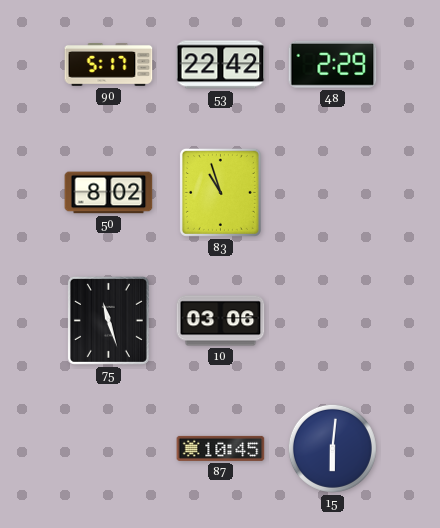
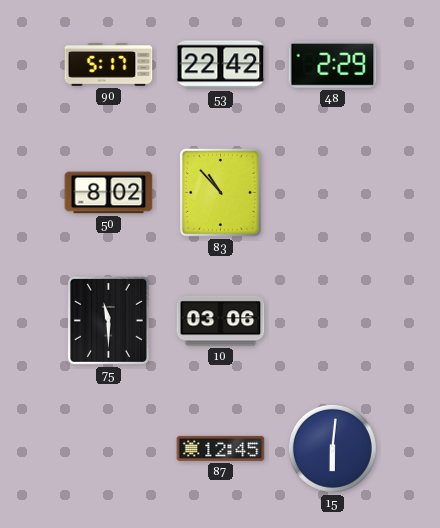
83: 10:57 -> 10:53 (220, 192)
75: 11:27 -> 11:30 (108, 320)
87: 10:45 -> 12:45 (221, 448)
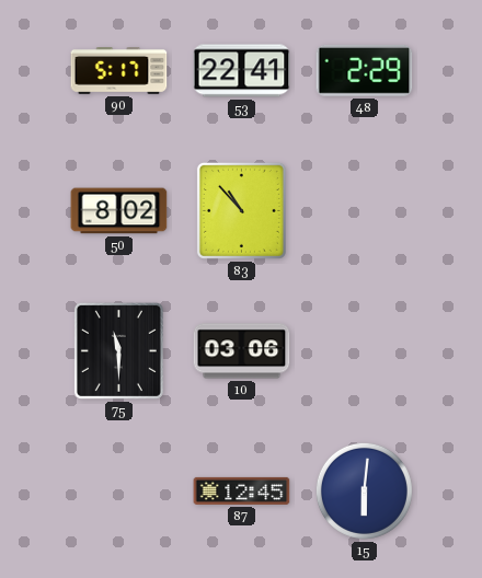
53: 22:42 -> 22:41 (242, 71)
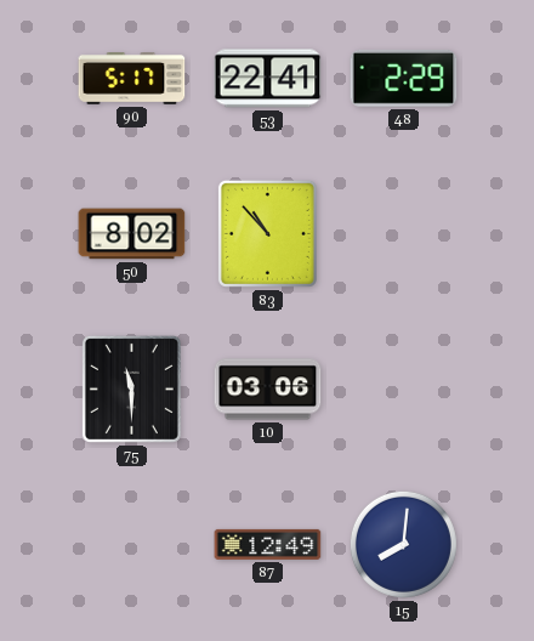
87: 12:45 -> 12:49 (268, 544)
15: 6:01 -> 8:01 (403, 544)
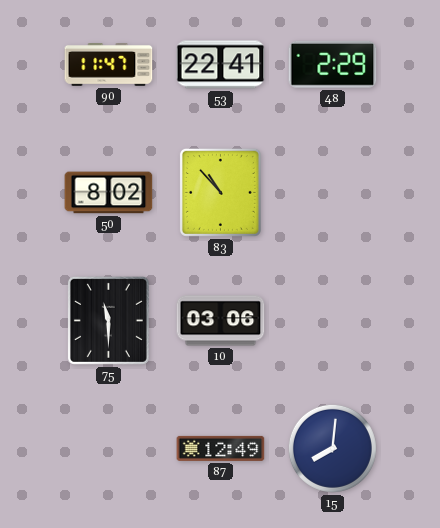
90: 5:17 -> 11:47 (109, 65)
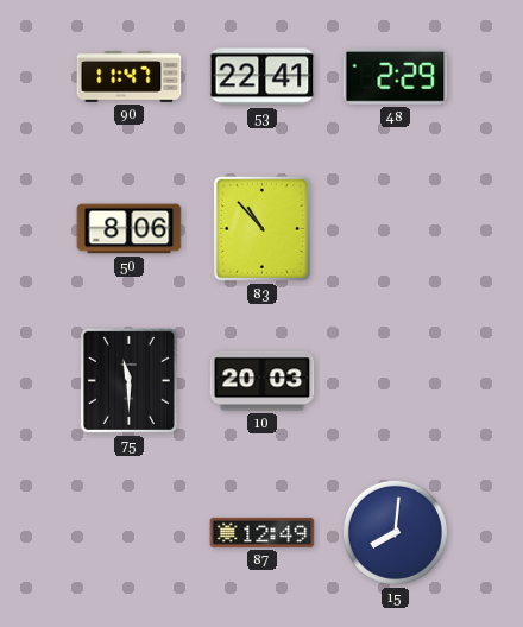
50: 8:02 -> 8:06 (130, 229)
10: 03:06 -> 20:03 (263, 381)
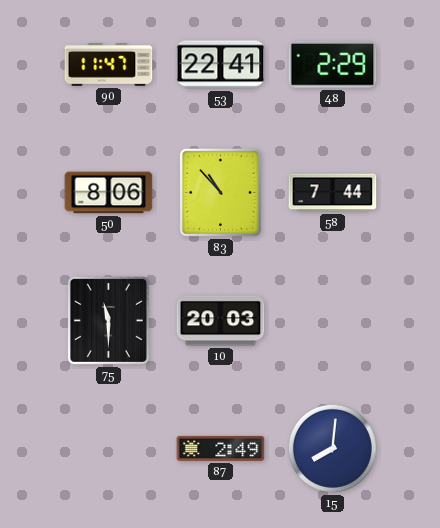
58: none -> 7:44 (333, 193)
87: 12:49 -> 2:49 (221, 448)
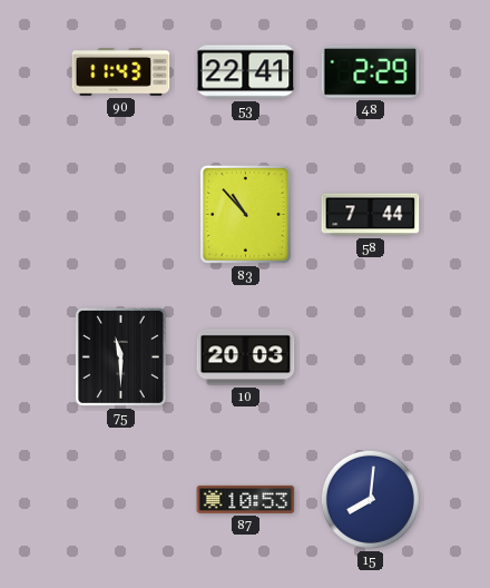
90: 11:47 -> 11:43 (121, 72)
50: 8:06 -> none (109, 193)
87: 2:49 -> 10:53 (246, 499)
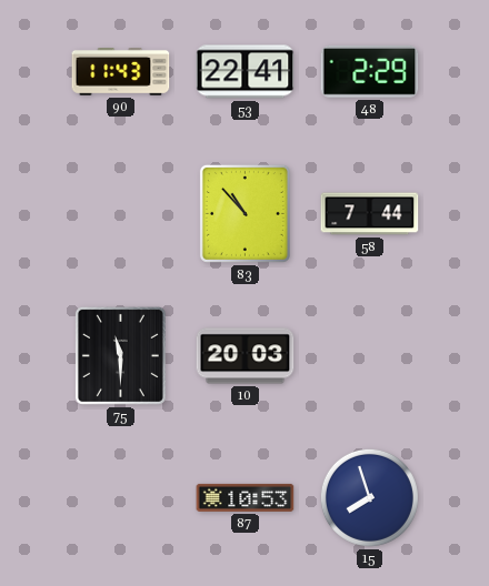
15: 8:01 -> 7:57 (369, 497)
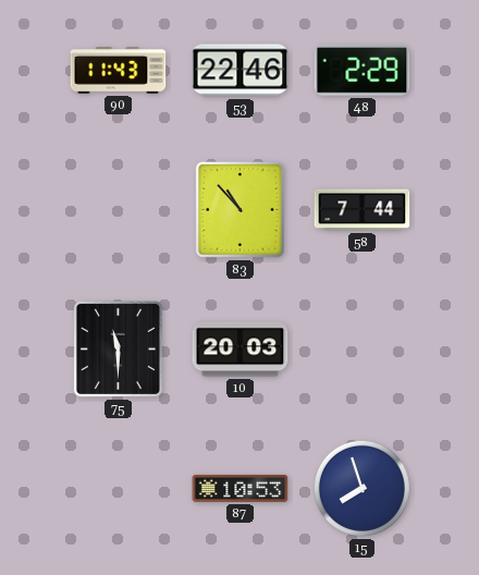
53: 22:41 -> 22:46 (241, 71)
